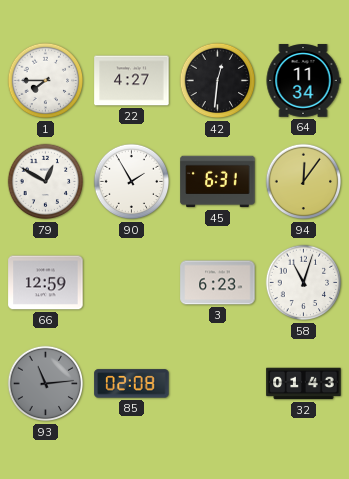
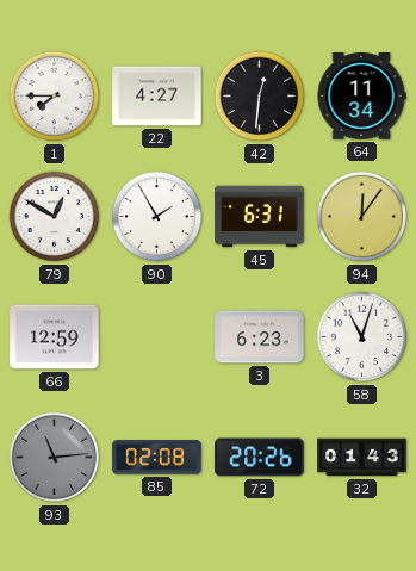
72: none -> 20:26 (260, 458)
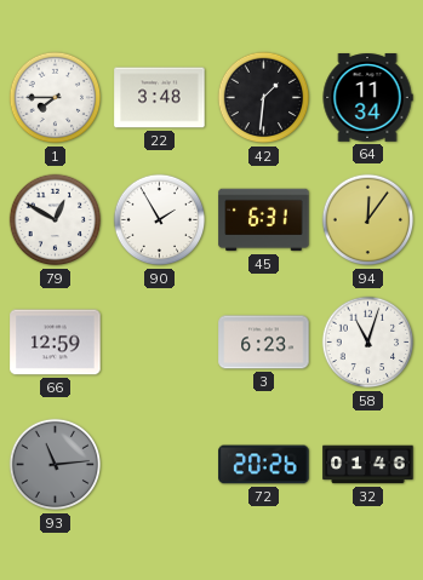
22: 4:27 -> 3:48 (160, 98)
42: 12:31 -> 1:31 (264, 98)
85: 02:08 -> none (157, 458)
32: 01:43 -> 01:46 (368, 465)
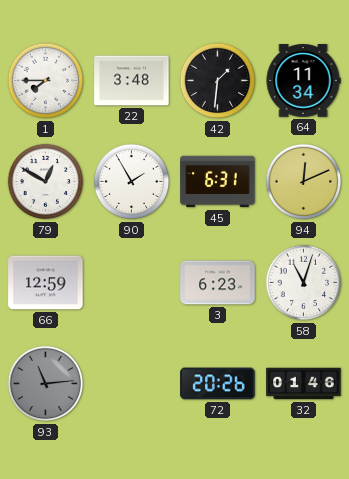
94: 12:06 -> 12:11 (304, 182)
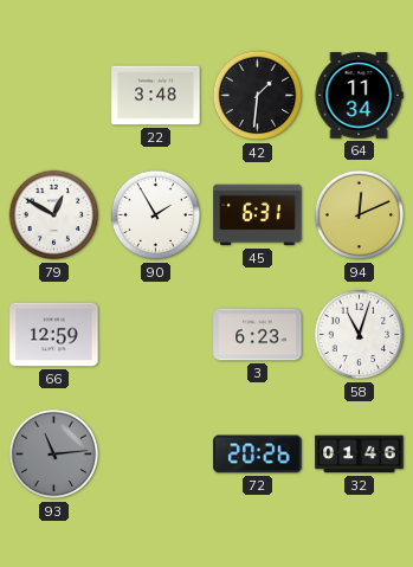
1: 7:45 -> none (46, 81)
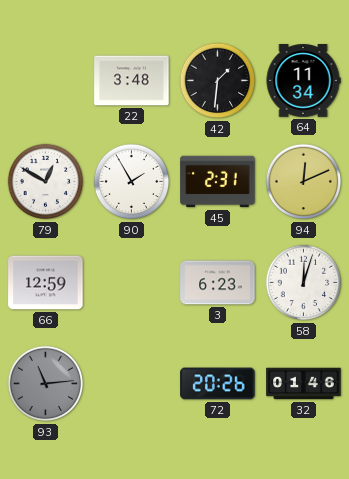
45: 6:31 -> 2:31 (218, 182)
58: 11:03 -> 12:03 (304, 283)
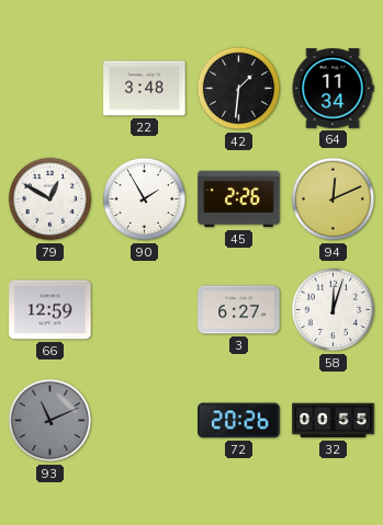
45: 2:31 -> 2:26 (239, 199)
3: 6:23 -> 6:27 (239, 310)
93: 11:14 -> 11:11 (50, 421)
32: 01:46 -> 00:55 (334, 421)
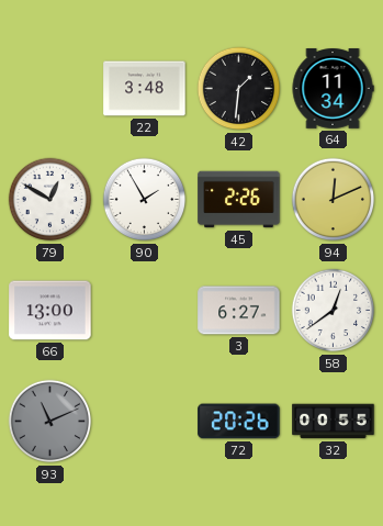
66: 12:59 -> 13:00 (50, 311)
58: 12:03 -> 12:39 (334, 311)
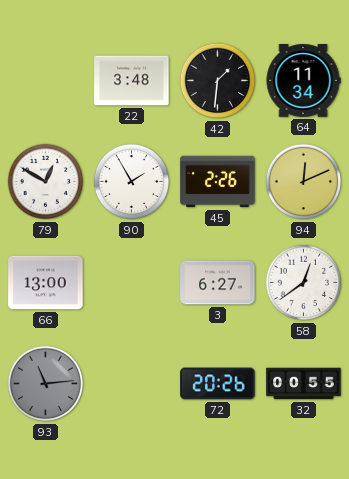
93: 11:11 -> 11:14 (46, 384)
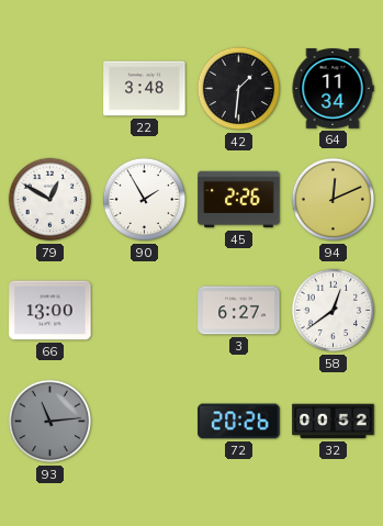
32: 00:55 -> 00:52 (334, 422)
